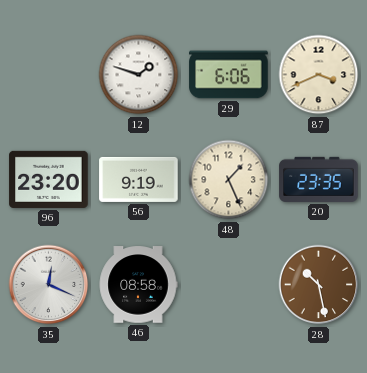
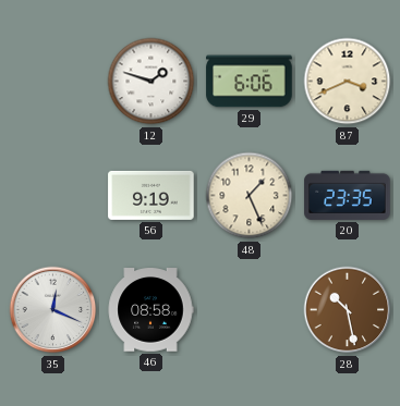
96: 23:20 -> none (49, 179)
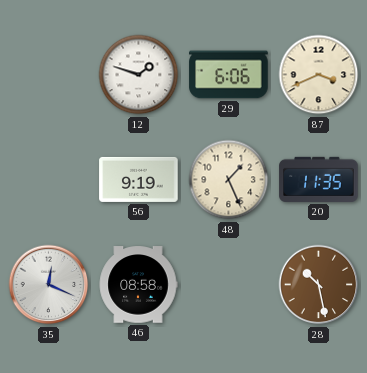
20: 23:35 -> 11:35 (319, 179)
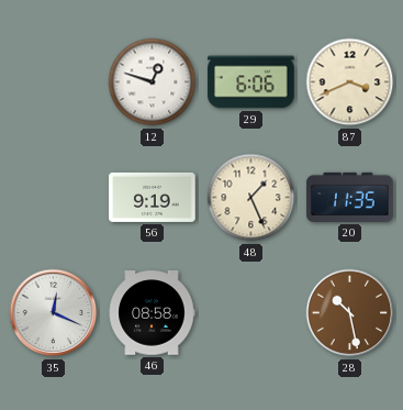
12: 1:48 -> 12:48 (153, 82)
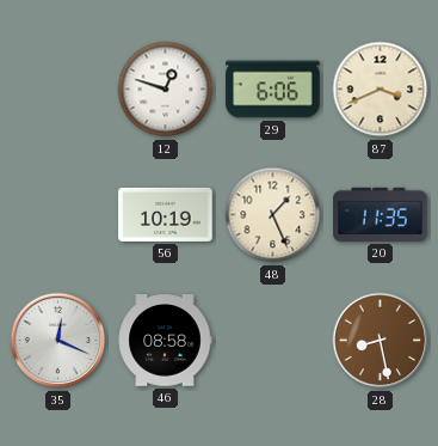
56: 9:19 -> 10:19 (166, 214)
28: 10:28 -> 8:28 (381, 341)
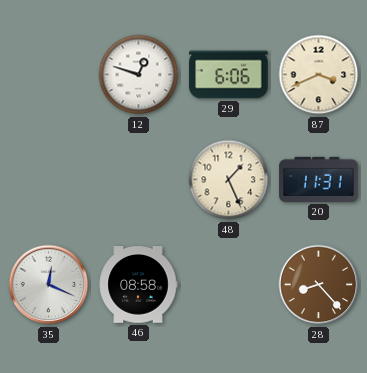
56: 10:19 -> none (166, 214)
20: 11:35 -> 11:31 (319, 179)
28: 8:28 -> 8:23 (319, 285)
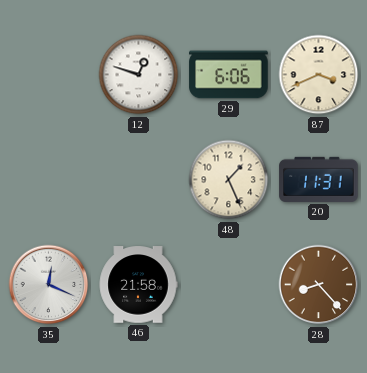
46: 08:58 -> 21:58 (138, 285)
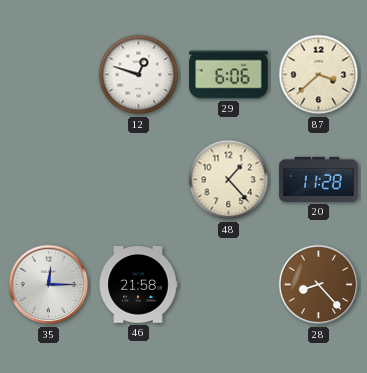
87: 3:41 -> 3:38 (319, 75)
48: 1:26 -> 1:23 (229, 180)
20: 11:31 -> 11:28 (319, 179)
35: 12:19 -> 12:15 (49, 285)
